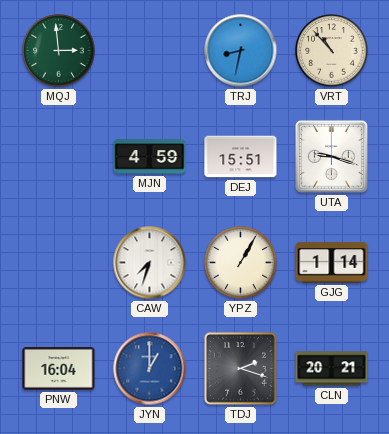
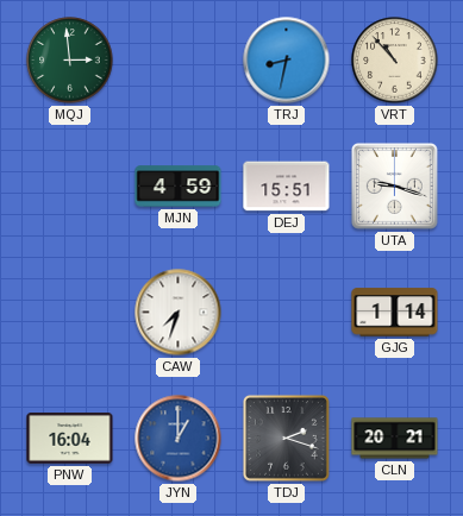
YPZ: 1:05 -> none (241, 263)
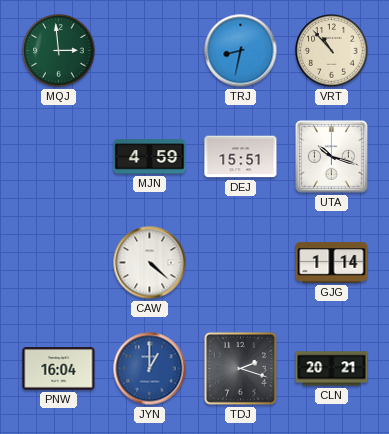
UTA: 9:18 -> 10:18 (331, 156)
CAW: 7:33 -> 4:22 (150, 263)
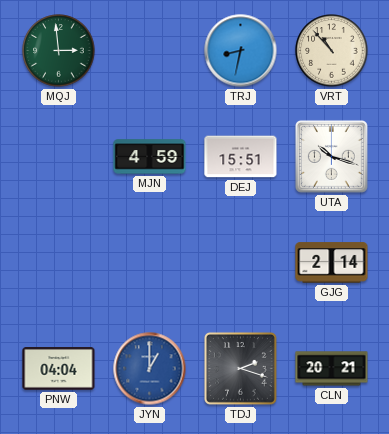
CAW: 4:22 -> none (150, 263)
GJG: 1:14 -> 2:14 (332, 263)
PNW: 16:04 -> 04:04 (59, 369)
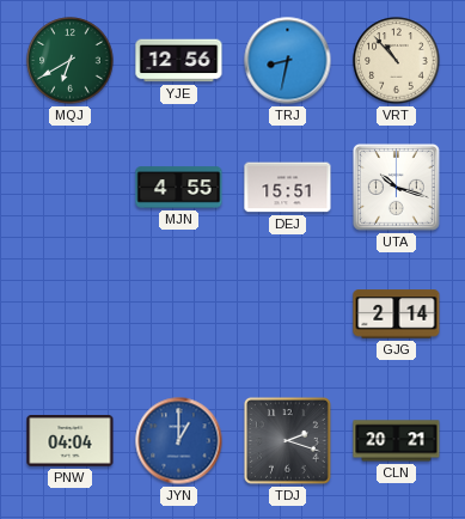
MQJ: 2:59 -> 6:40 (71, 61)
YJE: none -> 12:56 (179, 61)
MJN: 4:59 -> 4:55 (179, 188)
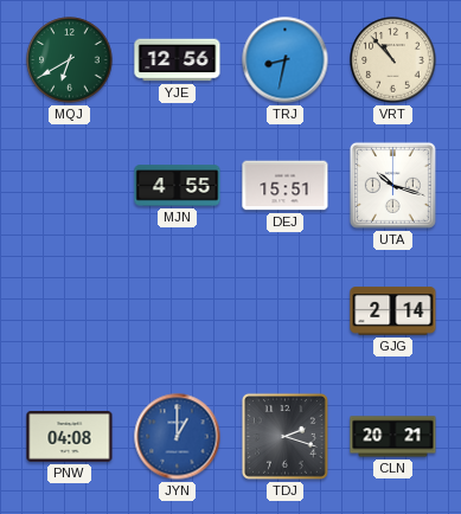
PNW: 04:04 -> 04:08 (70, 437)
